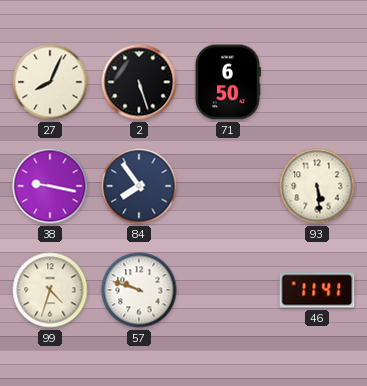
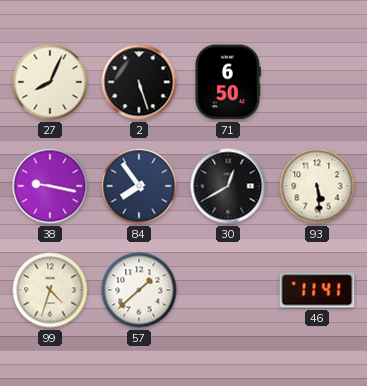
30: none -> 12:40 (228, 186)
57: 9:48 -> 1:38 (139, 290)
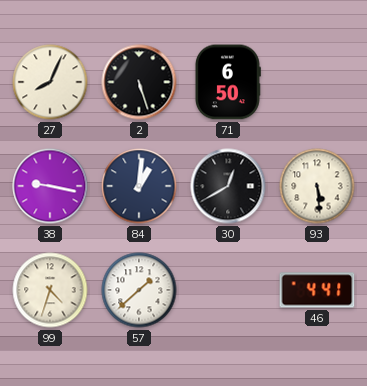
84: 7:54 -> 1:01 (139, 186)
46: 11:41 -> 4:41 (317, 290)
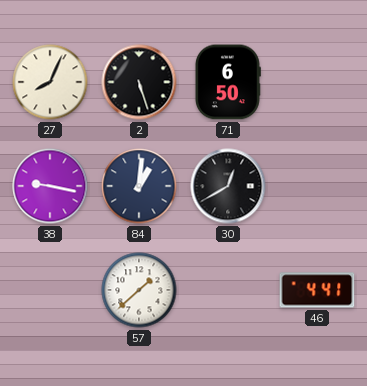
93: 5:29 -> none (317, 186)
99: 4:33 -> none (50, 290)
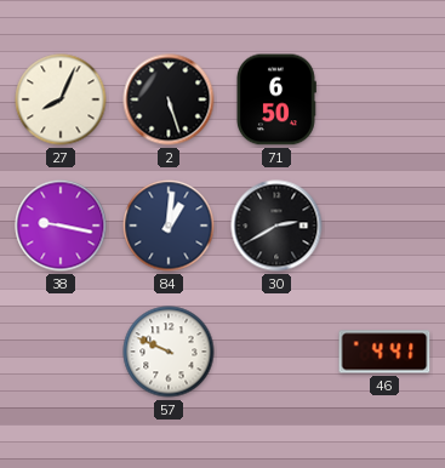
30: 12:40 -> 2:40 (276, 226)
57: 1:38 -> 9:49 (169, 352)
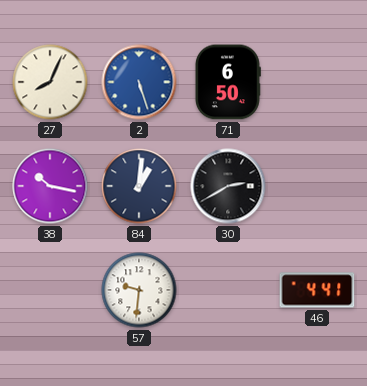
2 dial: black -> blue (139, 82)
38: 9:17 -> 10:17 (50, 186)
57: 9:49 -> 9:31 (139, 290)
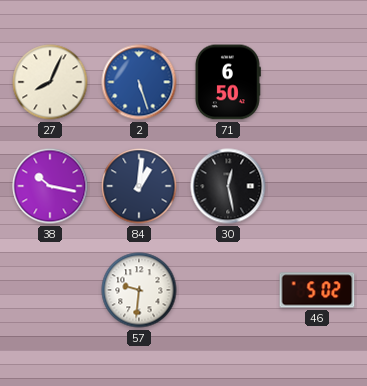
30: 2:40 -> 12:28 (228, 186)
46: 4:41 -> 5:02 (317, 290)
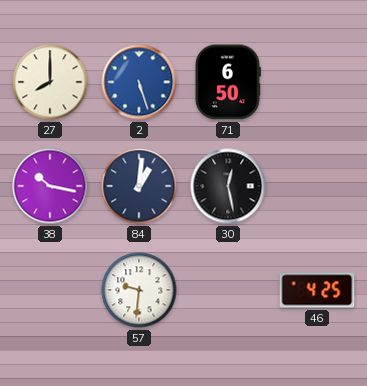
27: 8:04 -> 8:00 (50, 82)
46: 5:02 -> 4:25 (317, 290)
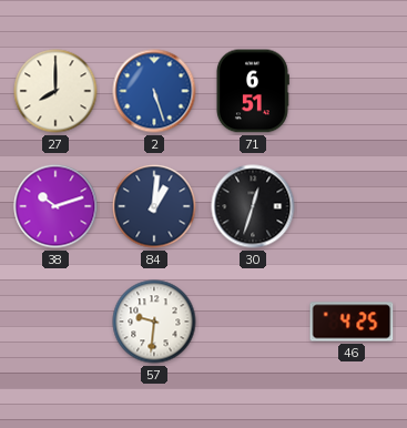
71: 6:50 -> 6:51 (252, 91)
38: 10:17 -> 10:12 (55, 206)
30: 12:28 -> 12:33 (253, 206)
